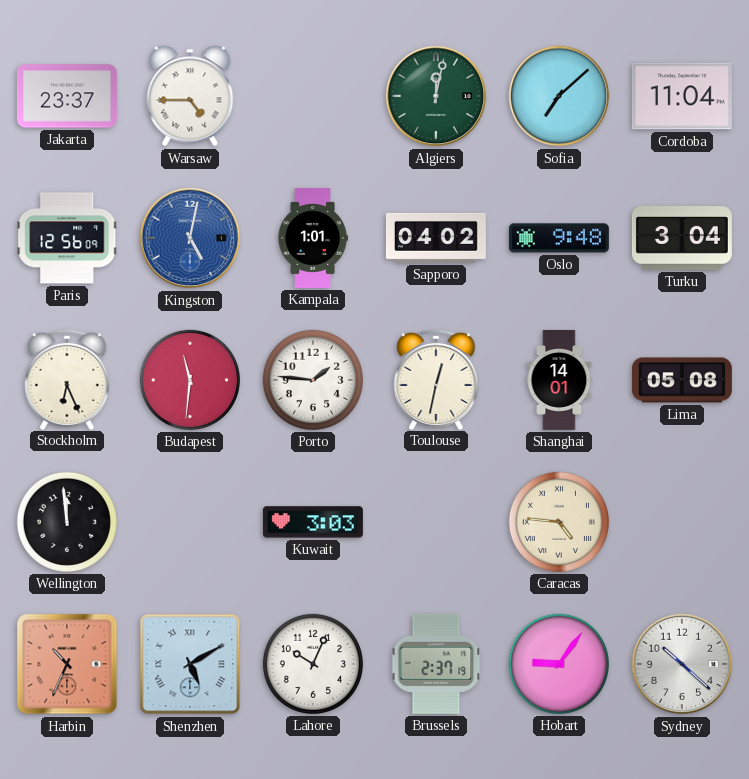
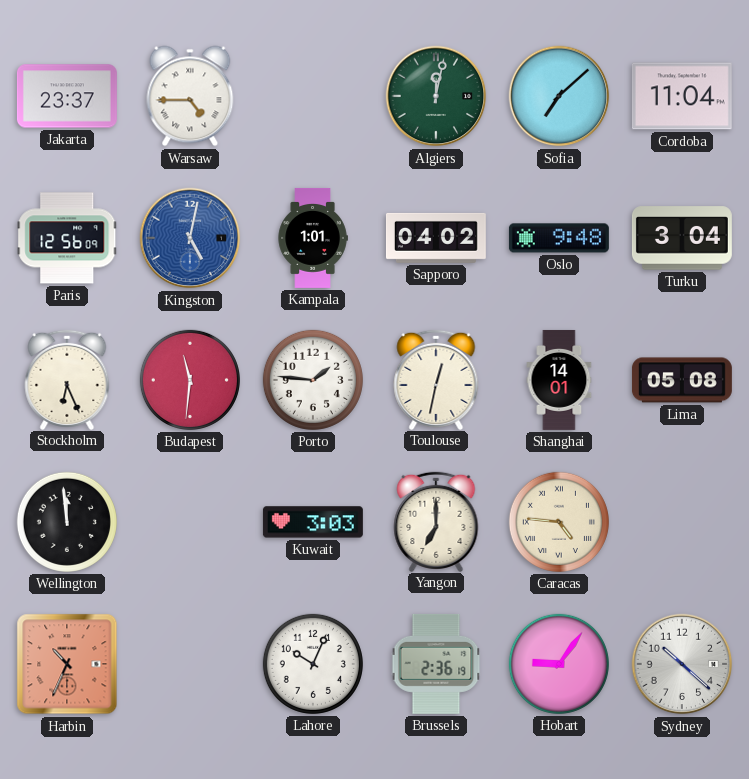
Yangon: none -> 7:00 (436, 521)
Shenzhen: 5:10 -> none (190, 664)
Brussels: 2:37 -> 2:36 (436, 664)
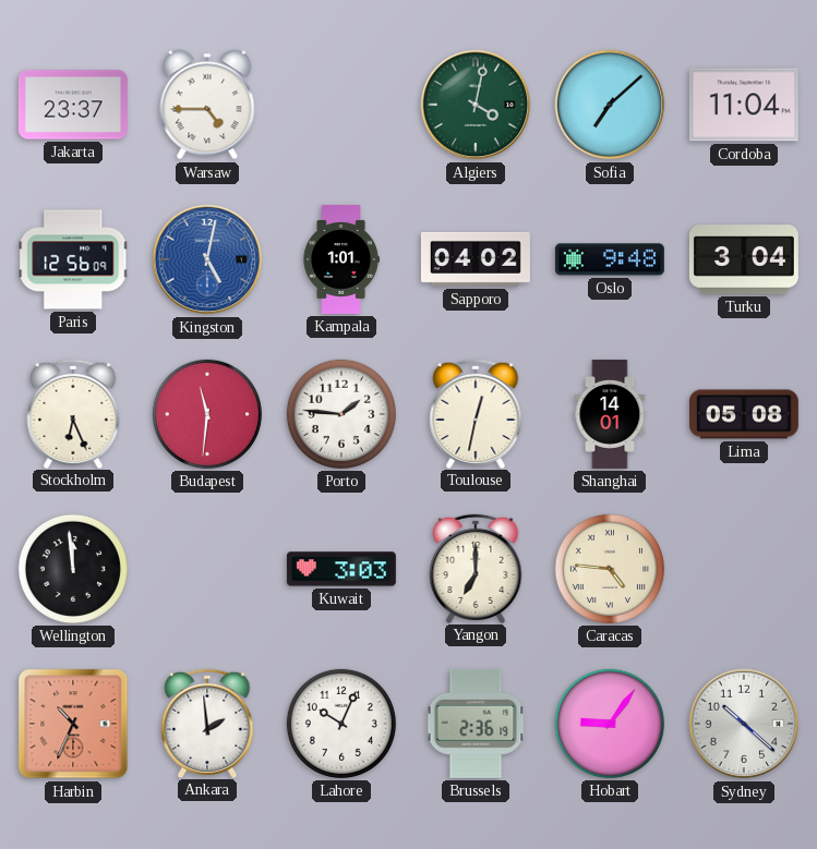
Algiers: 12:02 -> 4:02 (476, 105)
Ankara: none -> 1:59 (207, 723)
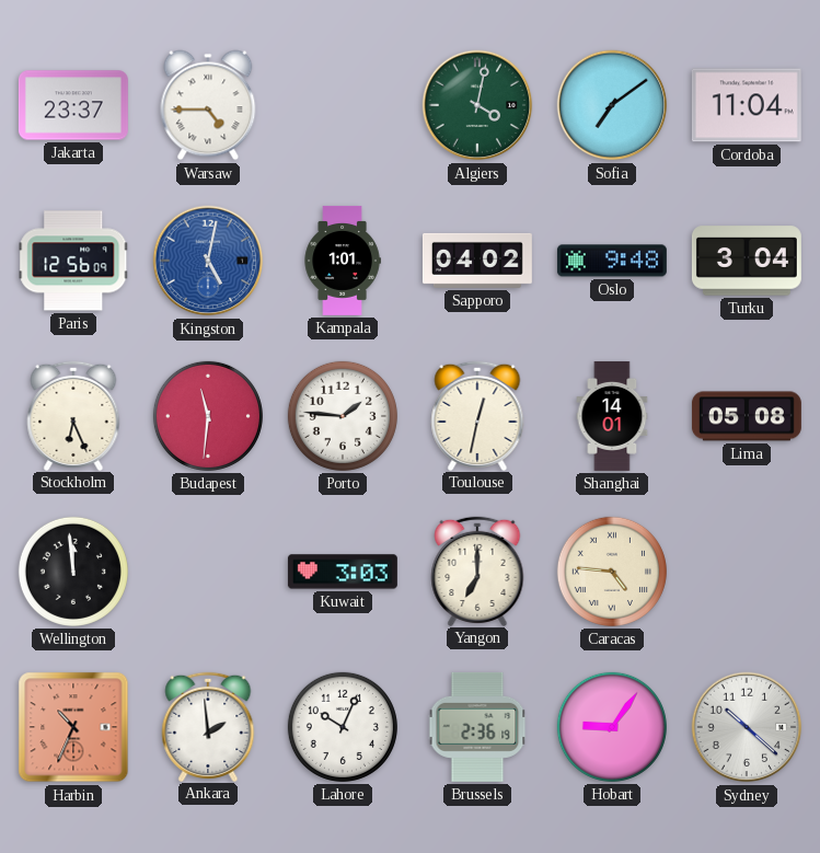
Sofia: 7:08 -> 7:09 (612, 105)
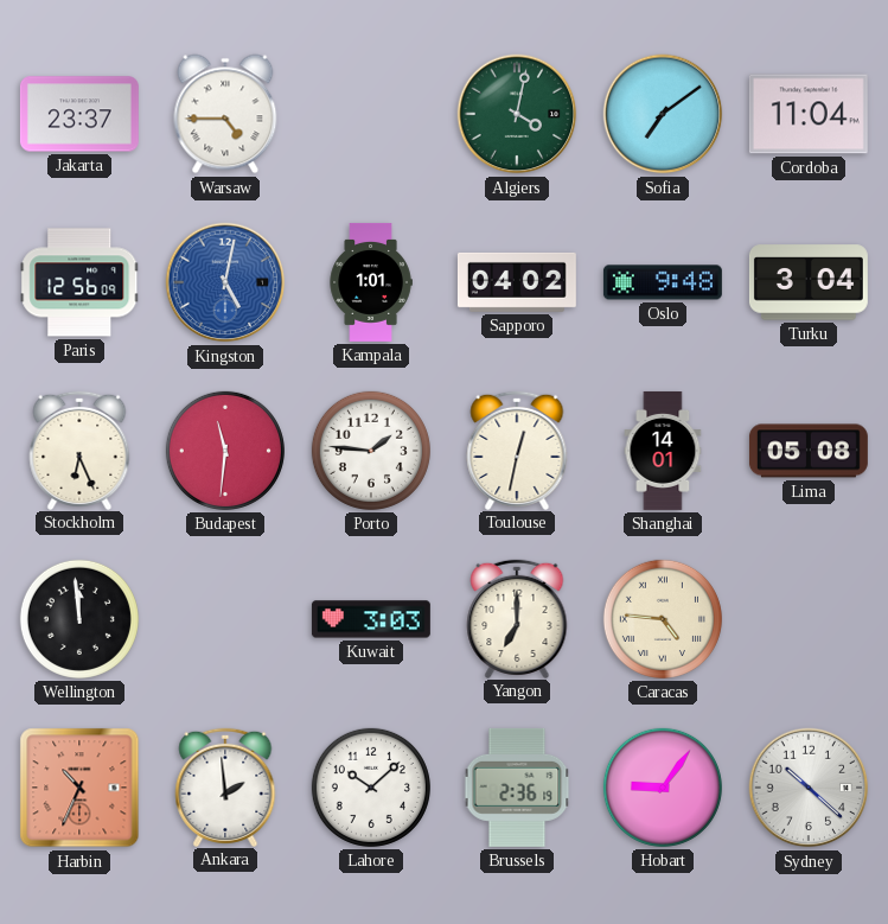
Lahore: 10:04 -> 10:08 (371, 788)
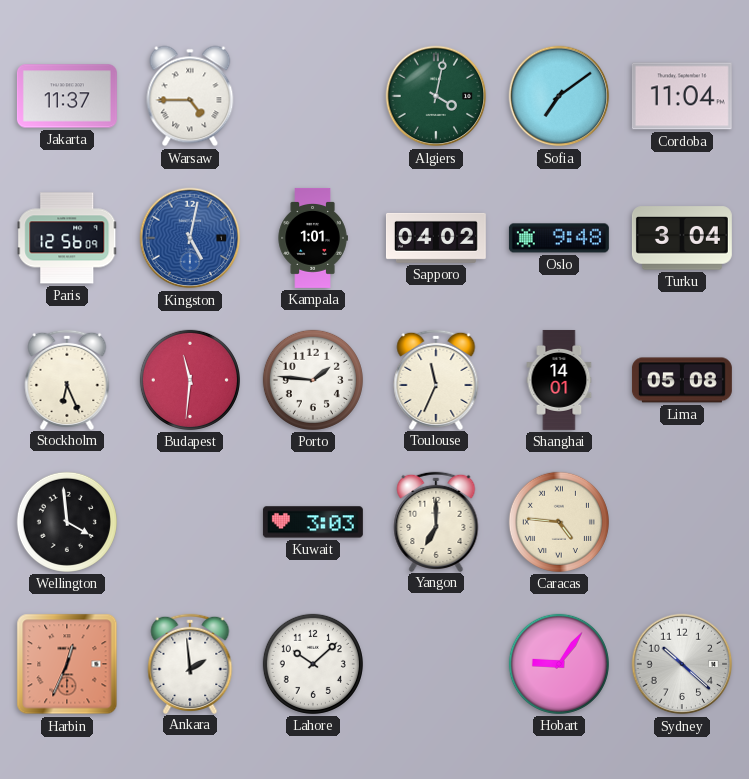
Jakarta: 23:37 -> 11:37 (67, 96)
Toulouse: 12:32 -> 11:34 (436, 379)
Wellington: 11:59 -> 3:59 (67, 522)
Harbin: 10:34 -> 12:34 (67, 664)
Brussels: 2:36 -> none (517, 788)
